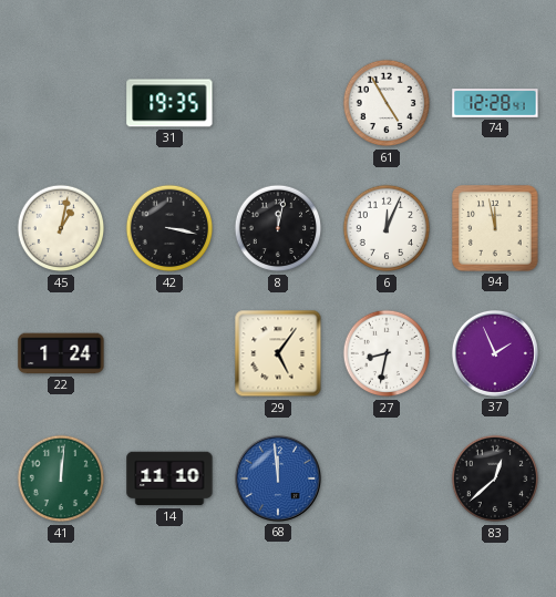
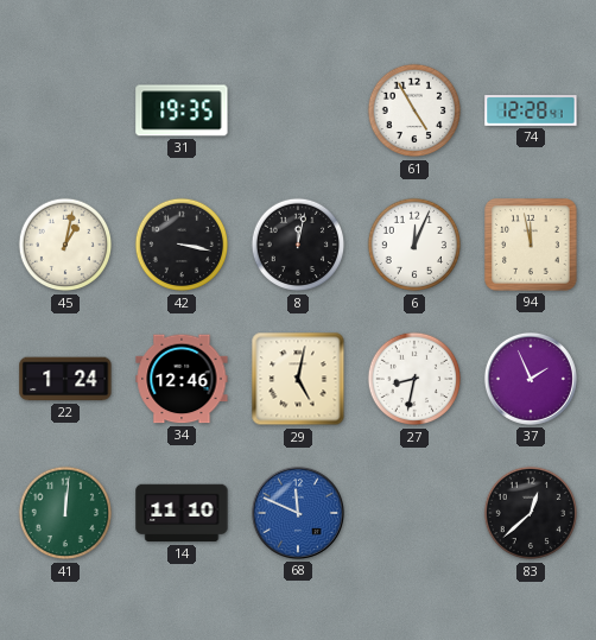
34: none -> 12:46 (182, 379)
29: 5:06 -> 5:02 (298, 379)
68: 11:59 -> 11:49 (298, 513)
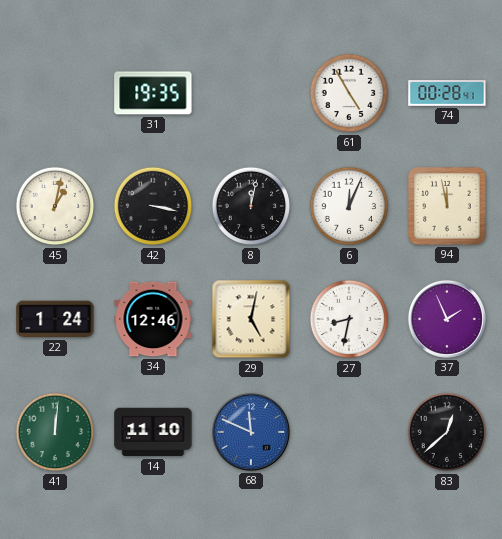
74: 12:28 -> 00:28 (447, 93)
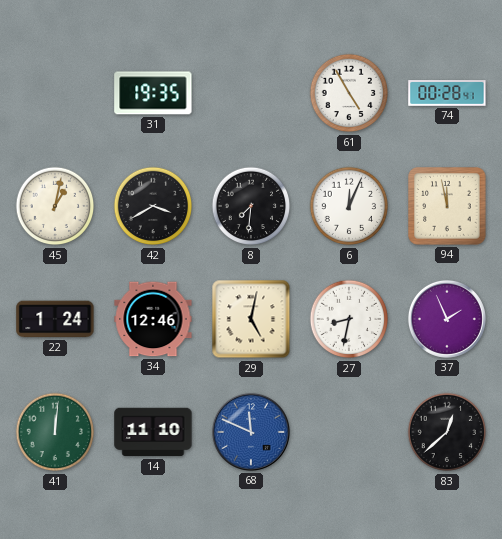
42: 3:17 -> 3:40 (153, 206)
8: 12:02 -> 7:31 (251, 206)
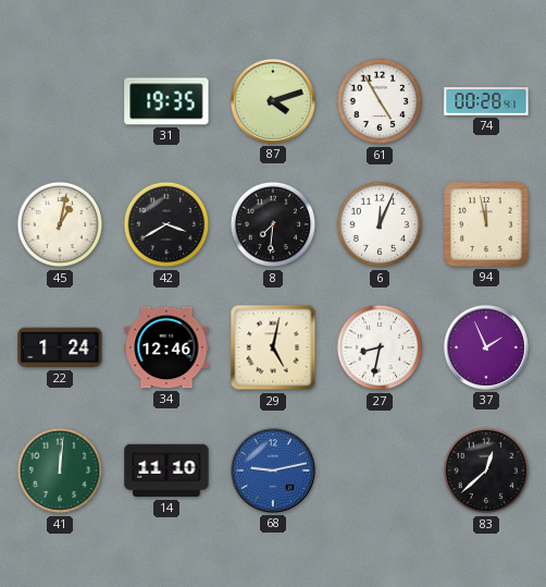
87: none -> 4:12 (273, 101)
68: 11:49 -> 9:13 (273, 470)
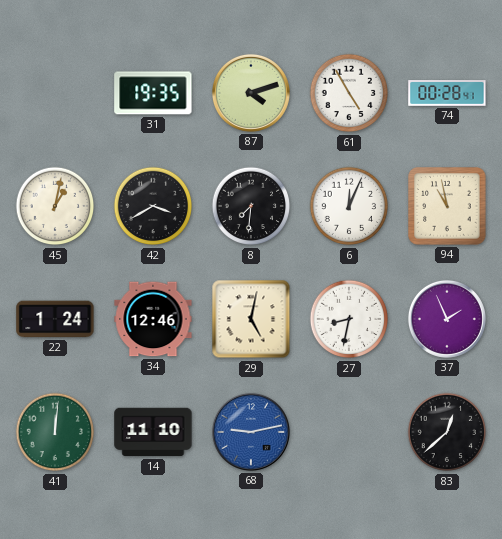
94: 11:58 -> 10:58 (447, 206)
